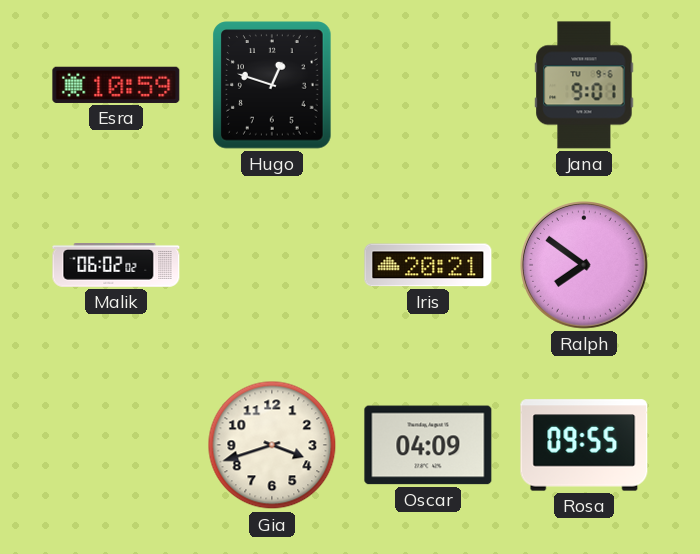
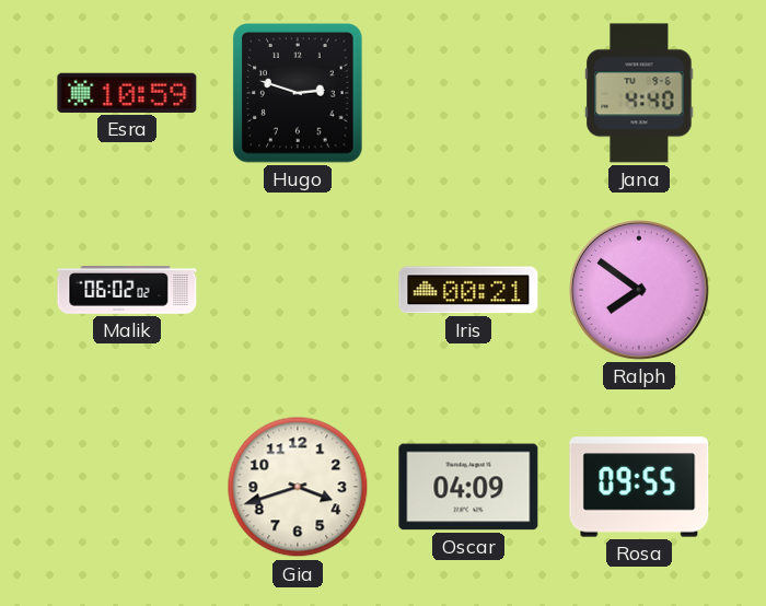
Hugo: 12:48 -> 2:48 (298, 93)
Jana: 9:01 -> 4:40 (639, 93)
Iris: 20:21 -> 00:21 (468, 290)
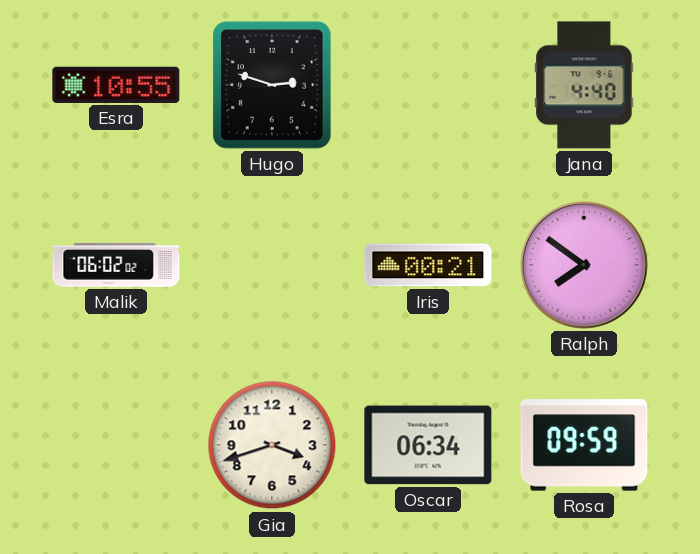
Esra: 10:59 -> 10:55 (116, 85)
Oscar: 04:09 -> 06:34 (428, 445)
Rosa: 09:55 -> 09:59 (584, 445)
